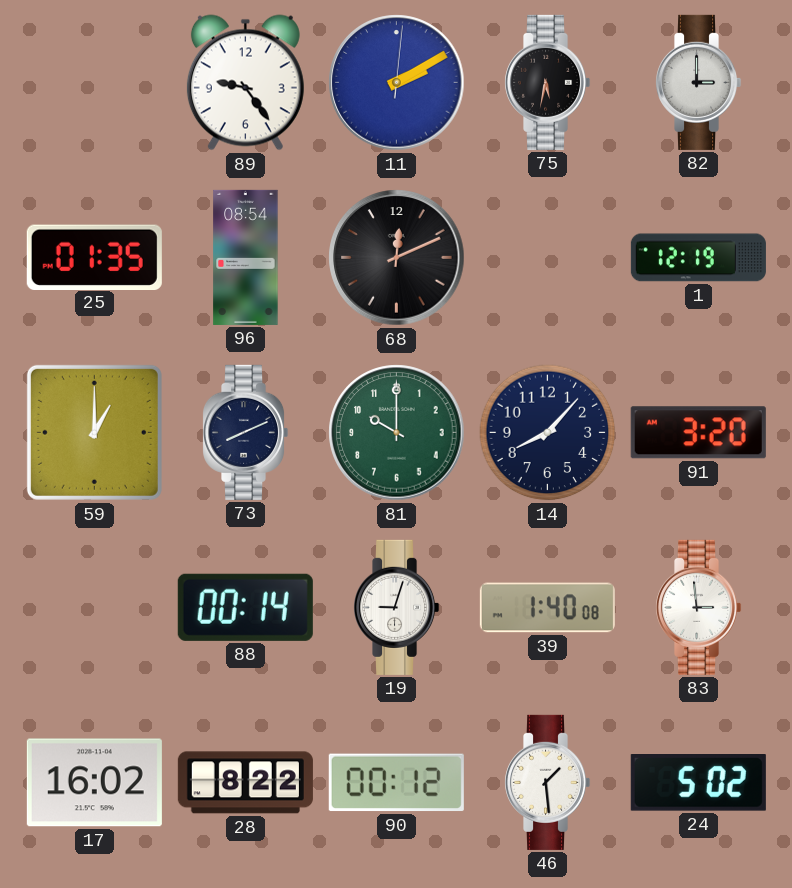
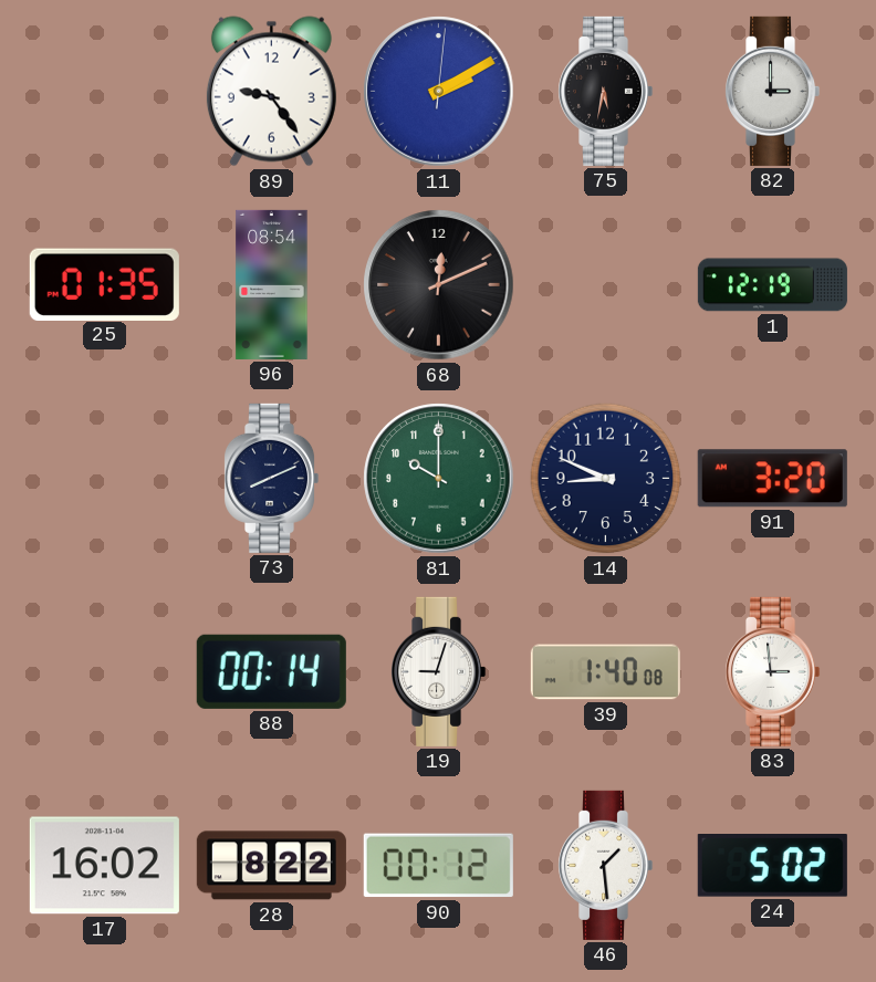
59: 1:00 -> none (94, 432)
14: 8:07 -> 8:49 (606, 479)
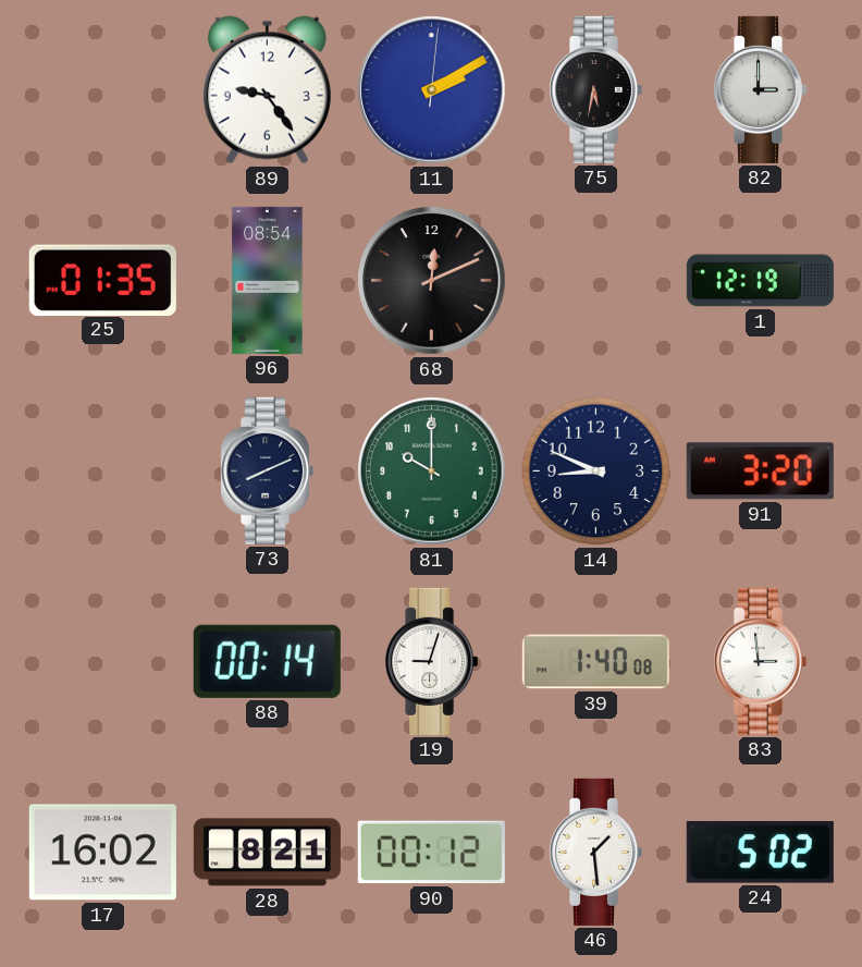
28: 8:22 -> 8:21 (267, 853)
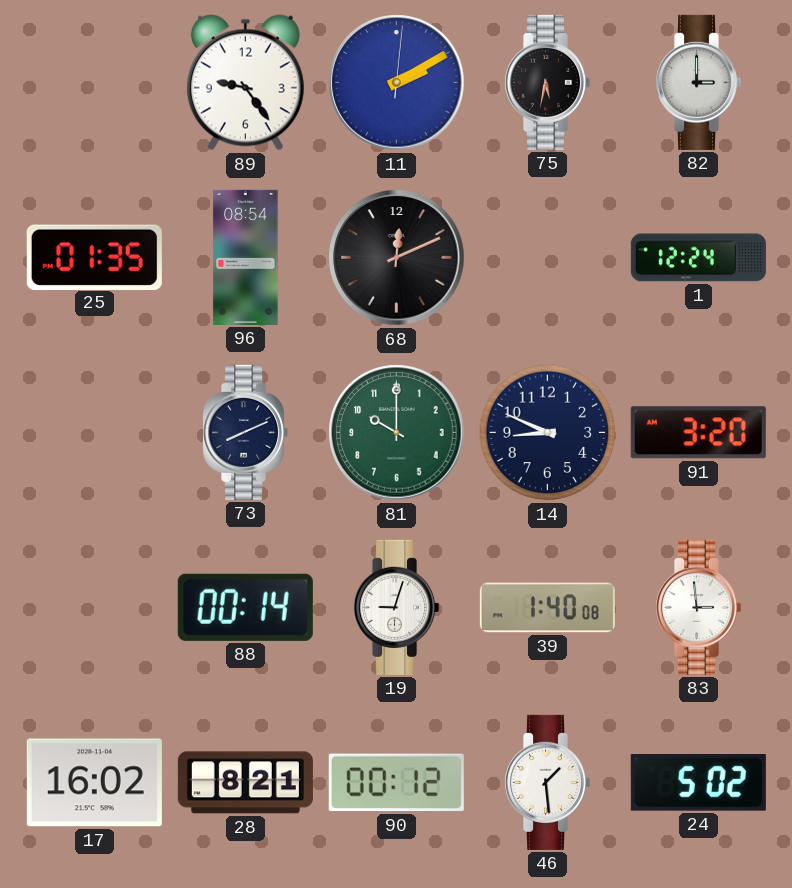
1: 12:19 -> 12:24 (698, 258)
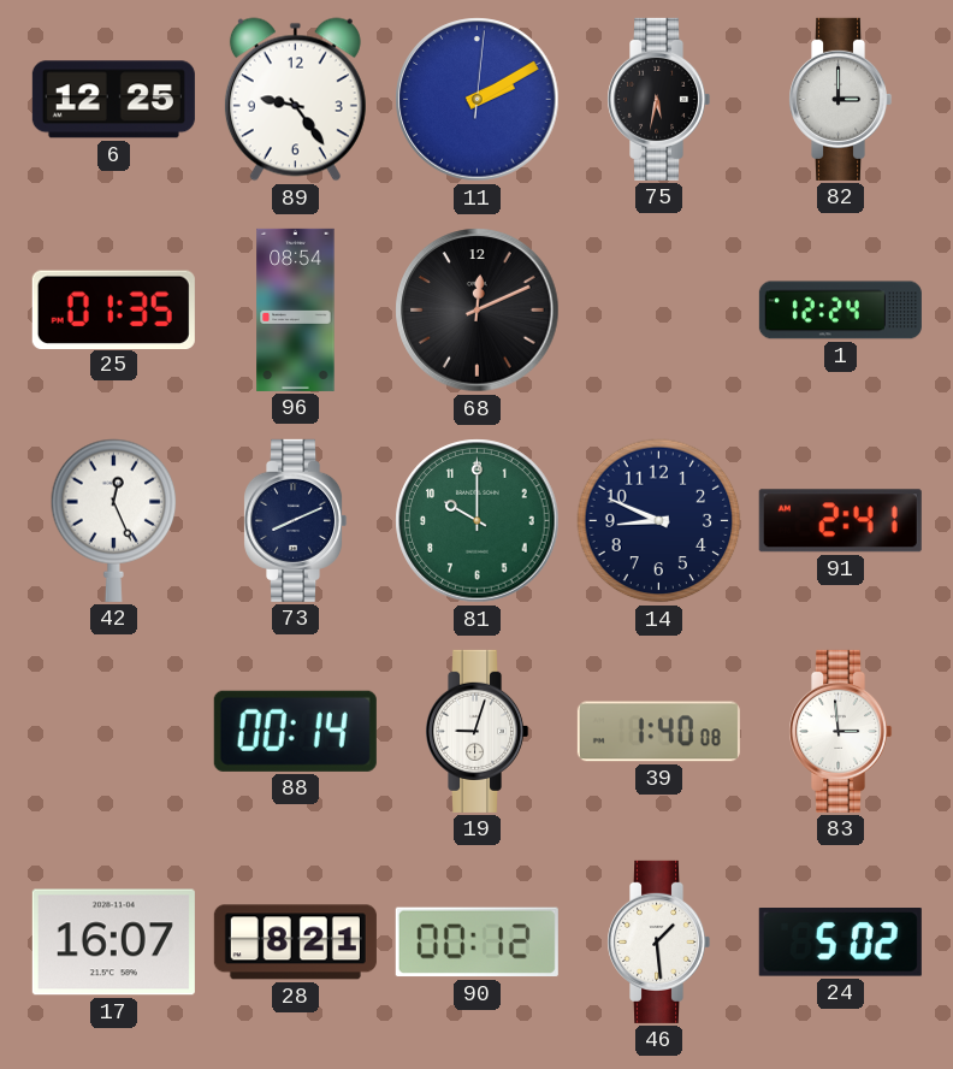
6: none -> 12:25 (113, 100)
42: none -> 12:26 (114, 520)
91: 3:20 -> 2:41 (840, 521)
17: 16:02 -> 16:07 (113, 943)
